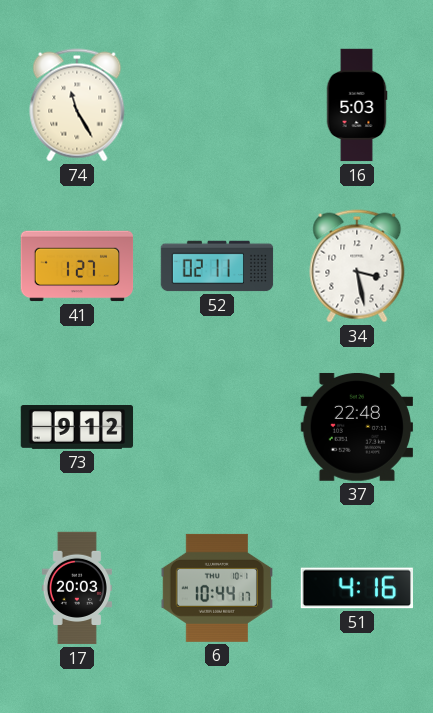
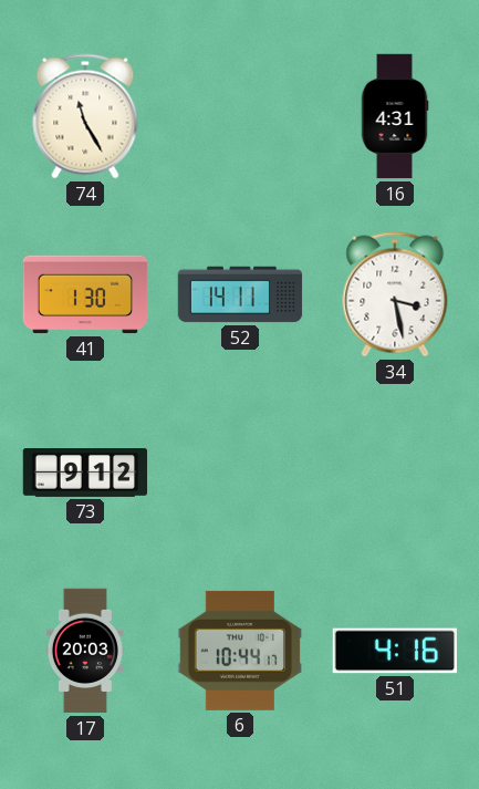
16: 5:03 -> 4:31 (395, 116)
41: 1:27 -> 1:30 (85, 294)
52: 02:11 -> 14:11 (240, 294)
37: 22:48 -> none (356, 427)
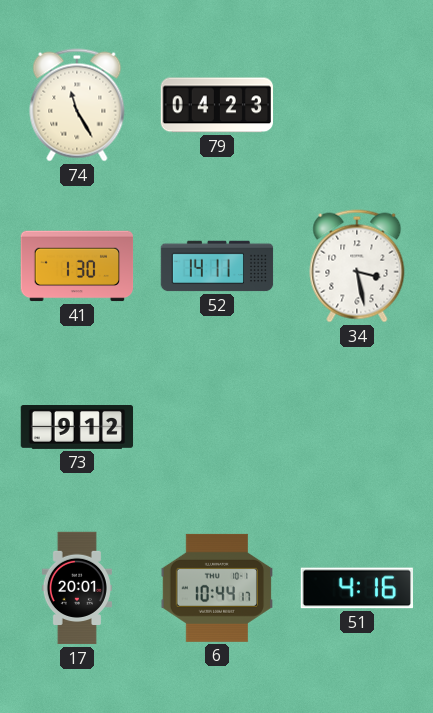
79: none -> 04:23 (216, 105)
16: 4:31 -> none (395, 116)
17: 20:03 -> 20:01 (77, 588)
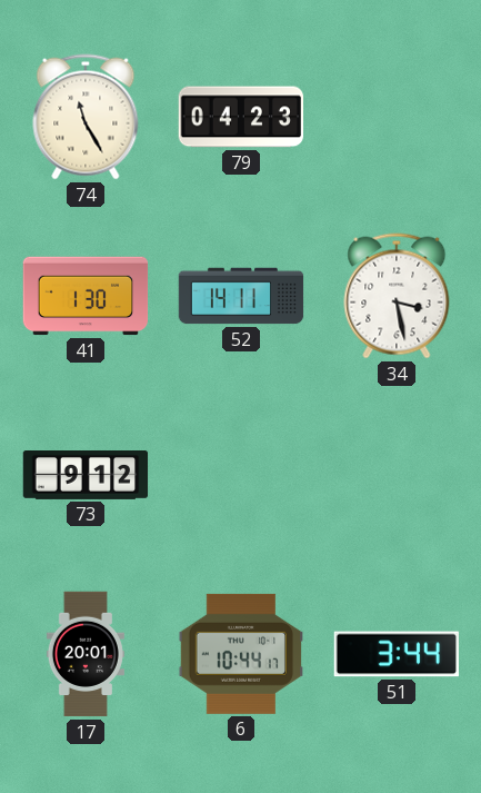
51: 4:16 -> 3:44 (395, 654)
